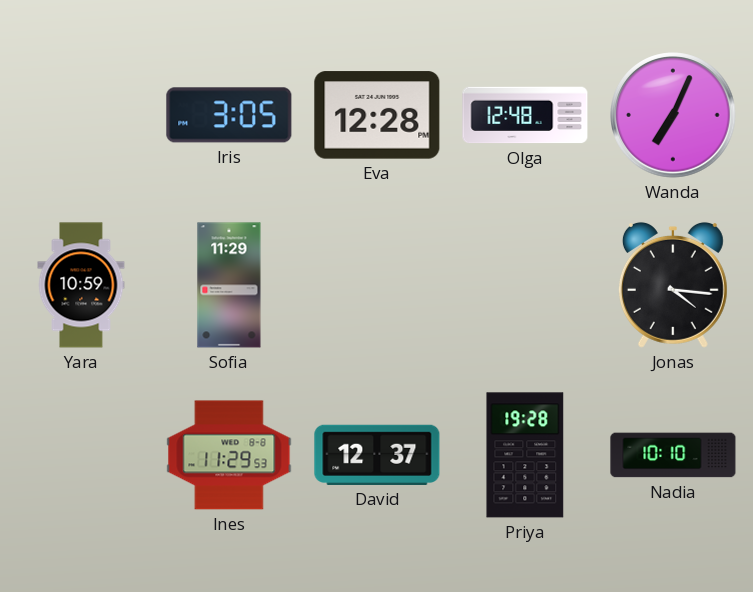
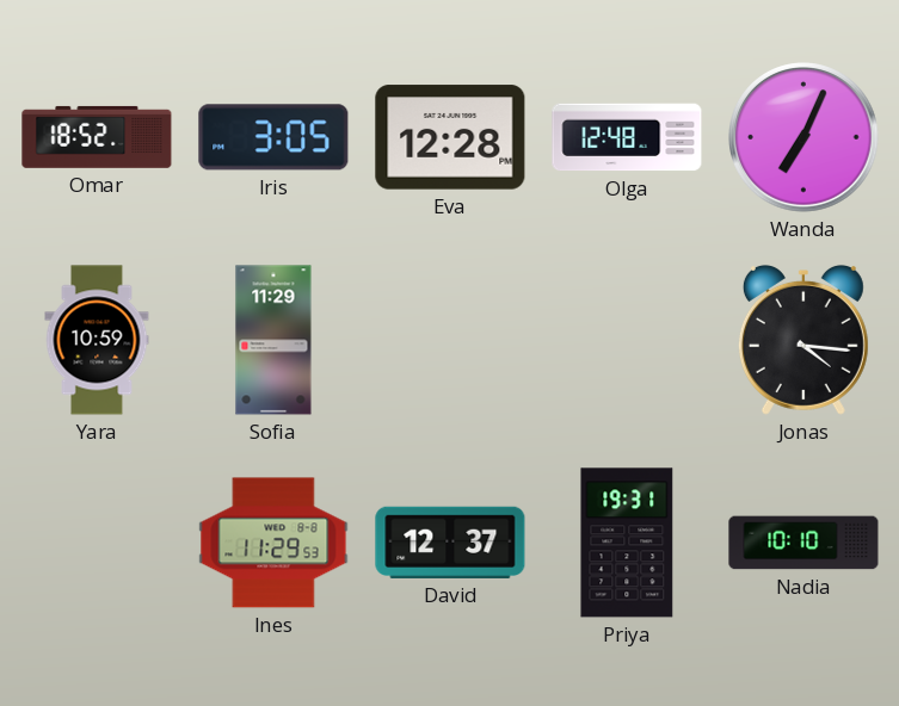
Omar: none -> 18:52 (97, 137)
Priya: 19:28 -> 19:31 (627, 543)
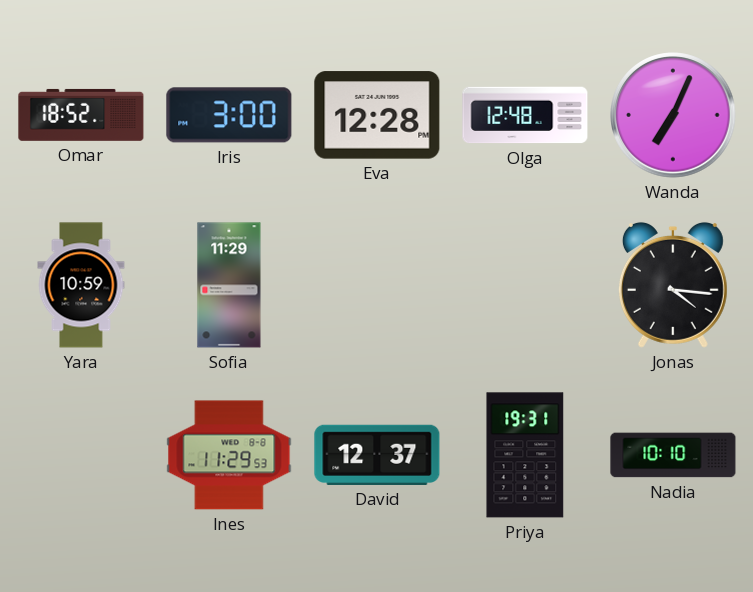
Iris: 3:05 -> 3:00 (229, 115)
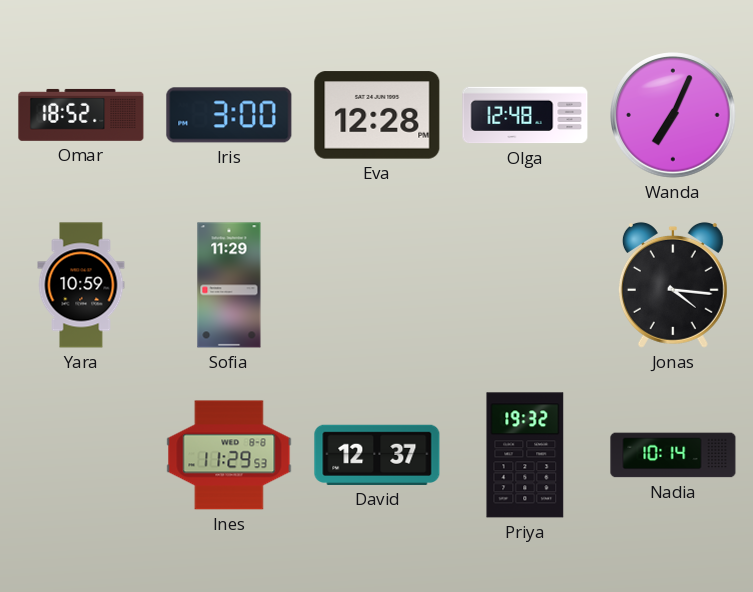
Priya: 19:31 -> 19:32 (525, 455)
Nadia: 10:10 -> 10:14 (673, 455)
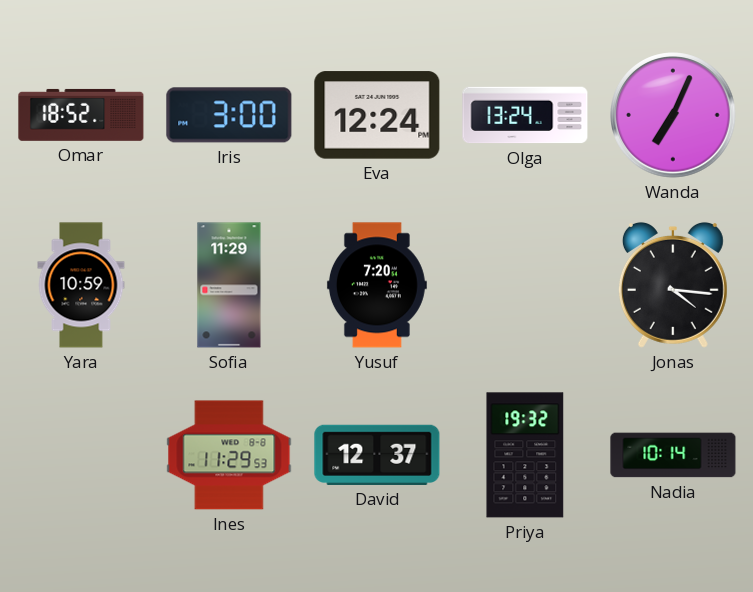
Eva: 12:28 -> 12:24 (377, 115)
Olga: 12:48 -> 13:24 (525, 115)
Yusuf: none -> 7:20 (377, 285)
